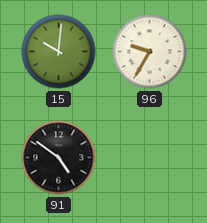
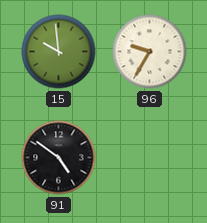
15: 10:01 -> 9:59 (59, 52)
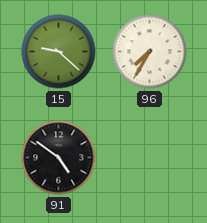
15: 9:59 -> 9:22 (59, 52)
96: 9:35 -> 7:35 (150, 52)
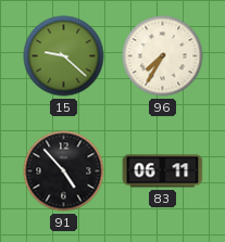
91: 4:51 -> 4:53 (64, 171)
83: none -> 06:11 (163, 171)
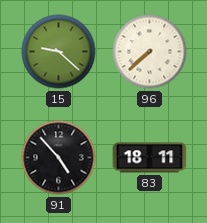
96: 7:35 -> 7:38 (150, 52)
83: 06:11 -> 18:11 (150, 158)
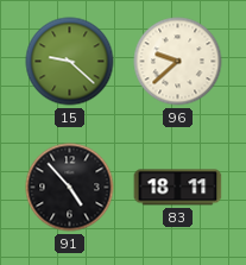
96: 7:38 -> 9:38 (178, 62)
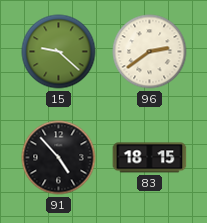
96: 9:38 -> 2:39 (150, 52)
83: 18:11 -> 18:15 (150, 158)
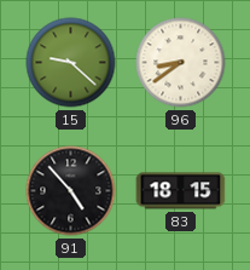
96: 2:39 -> 8:39 (181, 63)
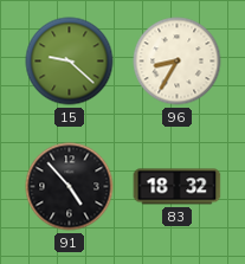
96: 8:39 -> 8:35 (178, 62)
83: 18:15 -> 18:32 (178, 187)
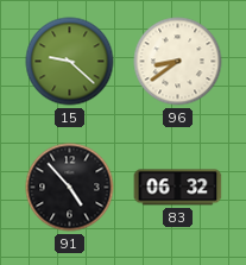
96: 8:35 -> 8:39 (178, 62)
83: 18:32 -> 06:32 (178, 188)
